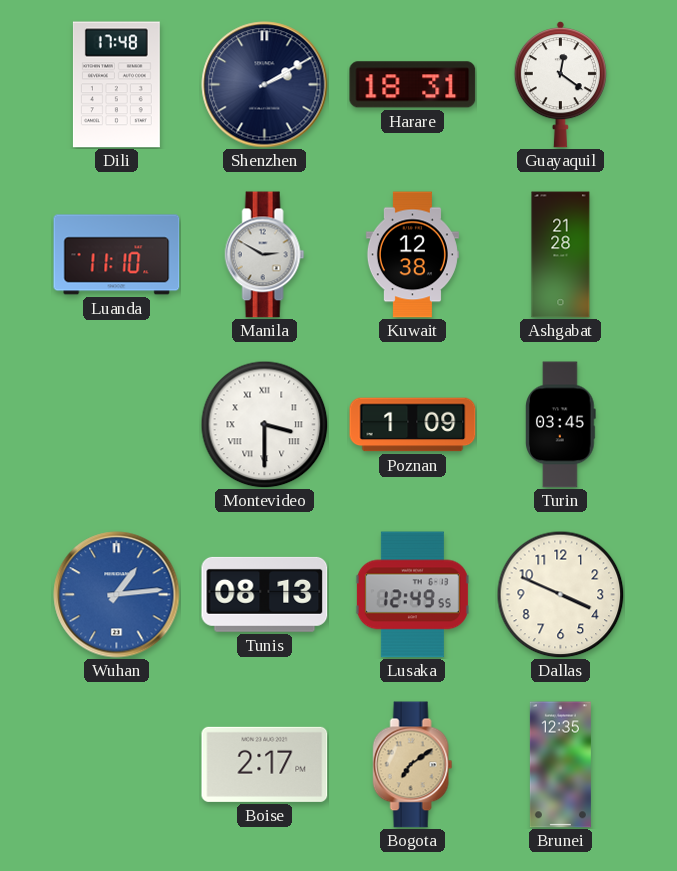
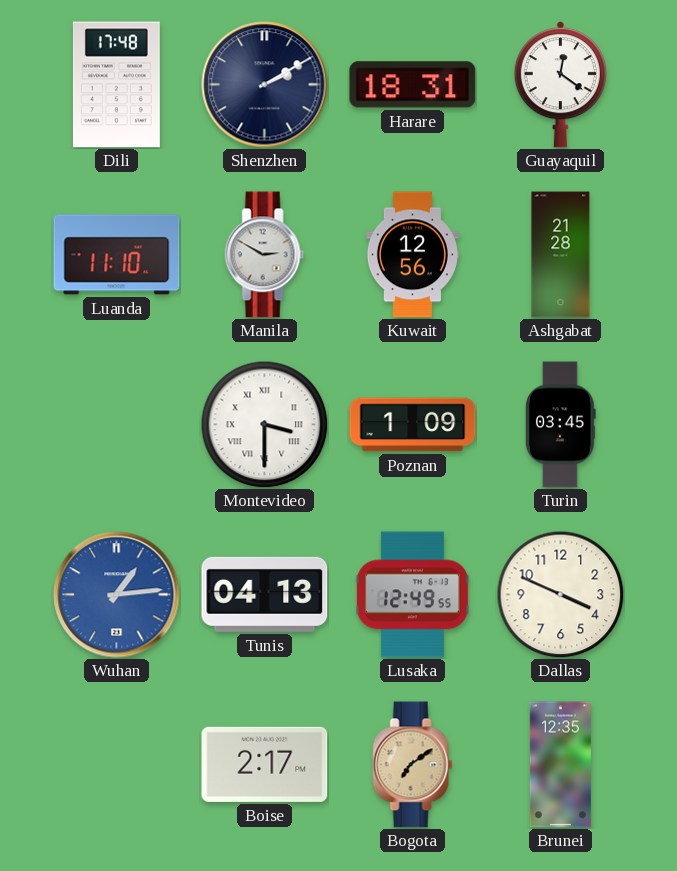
Kuwait: 12:38 -> 12:56 (412, 255)
Tunis: 08:13 -> 04:13 (265, 594)
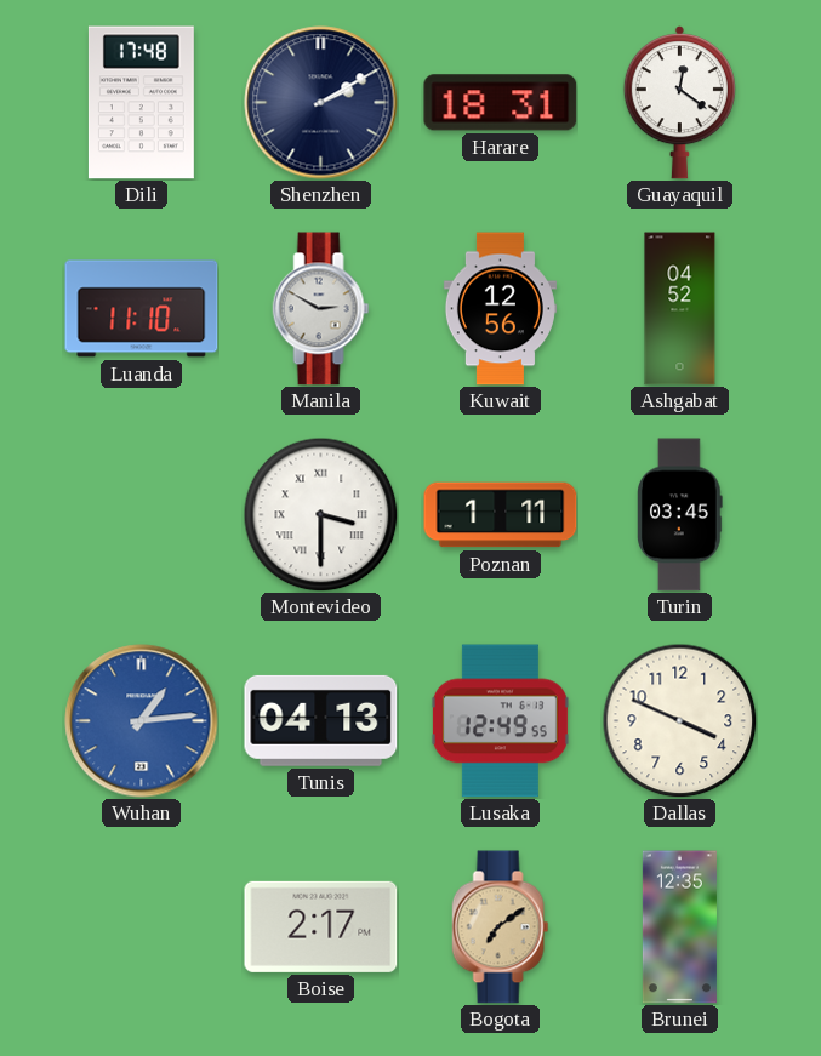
Ashgabat: 21:28 -> 04:52 (680, 309)
Poznan: 1:09 -> 1:11 (501, 515)
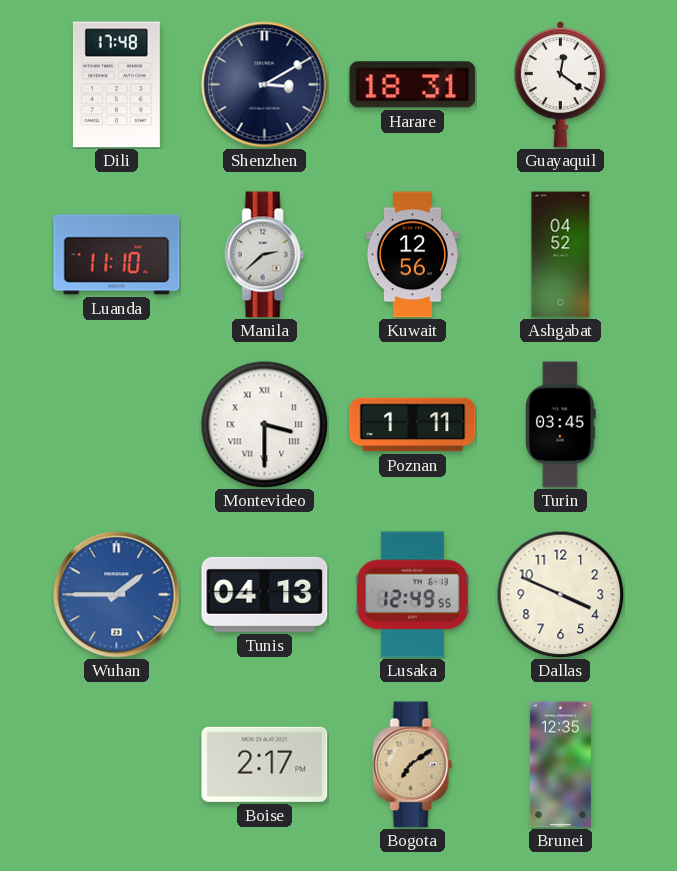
Shenzhen: 2:10 -> 3:10 (265, 85)
Manila: 2:50 -> 2:38 (265, 255)
Wuhan: 1:14 -> 1:45 (117, 595)
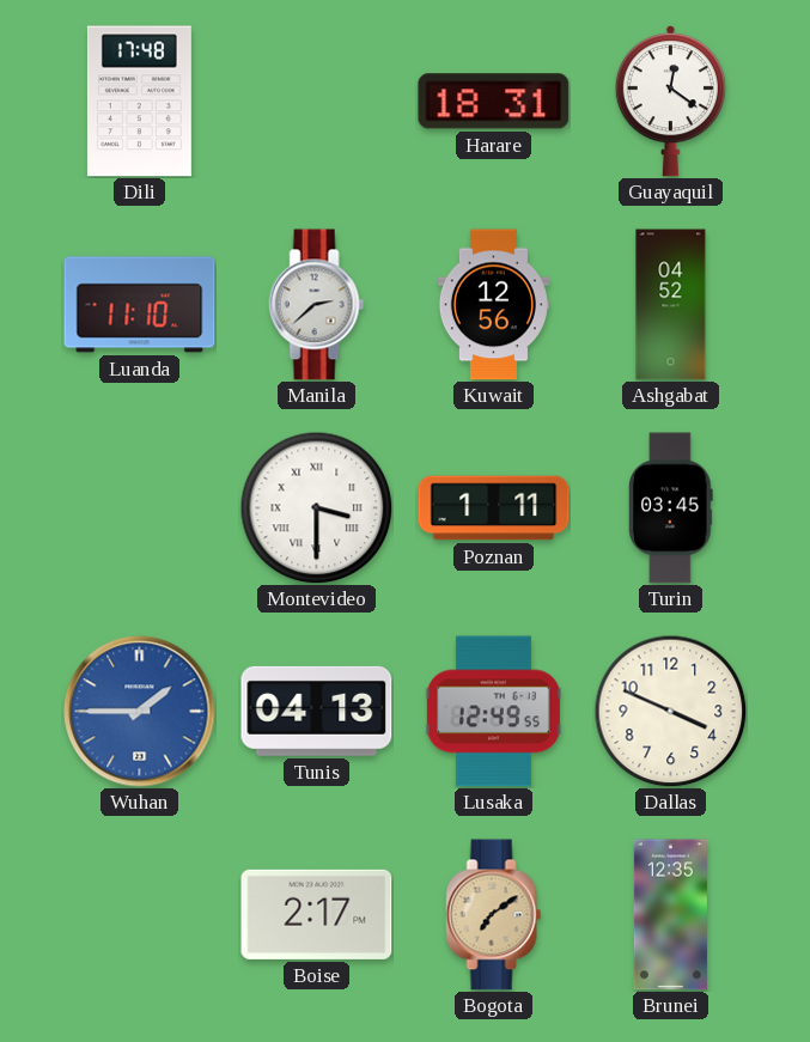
Shenzhen: 3:10 -> none (265, 85)
